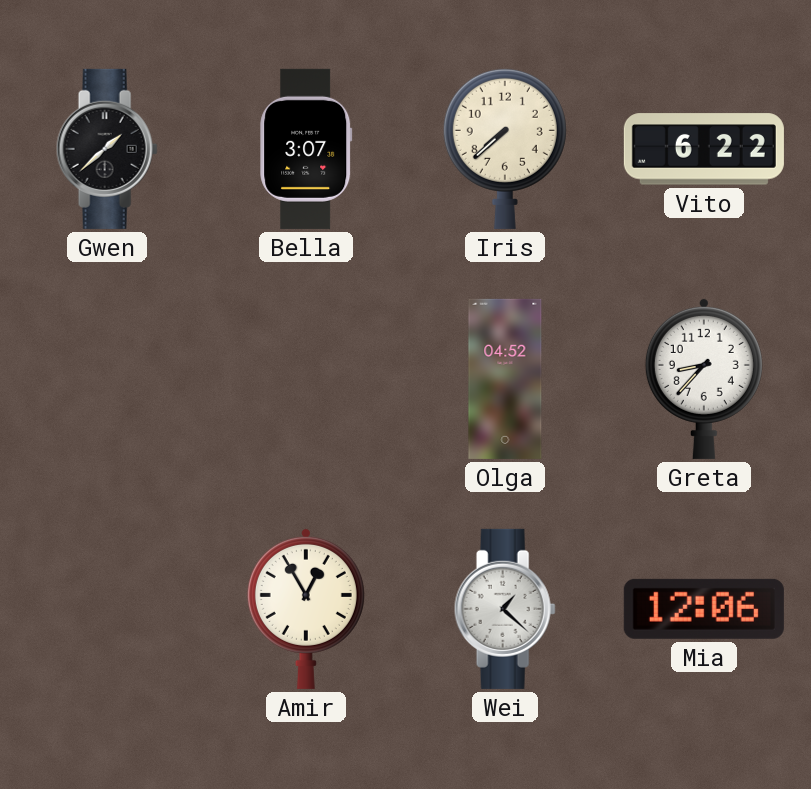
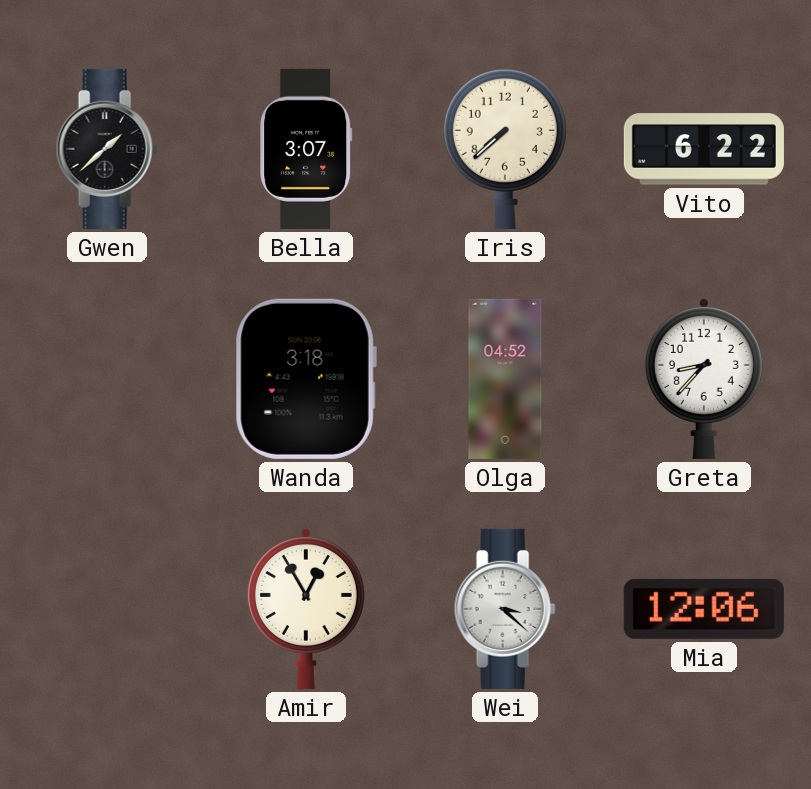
Wanda: none -> 3:18 (306, 379)
Wei: 1:22 -> 3:22 (505, 609)
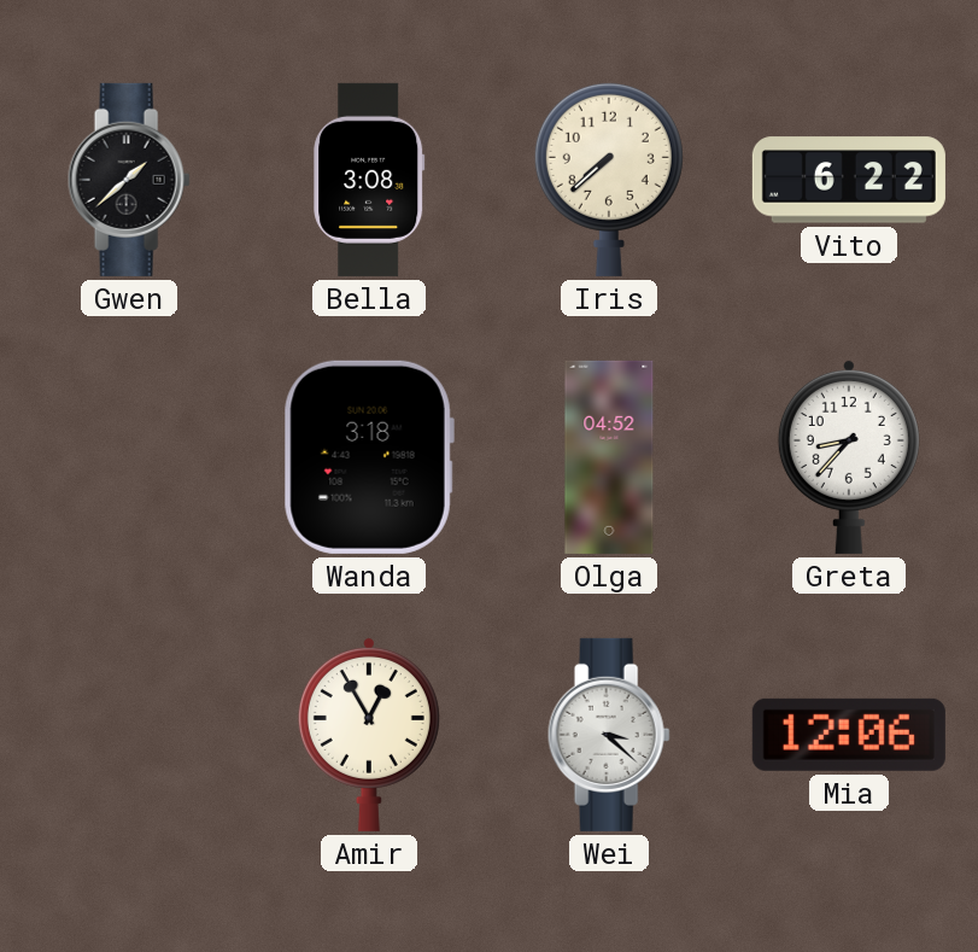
Bella: 3:07 -> 3:08 (369, 180)
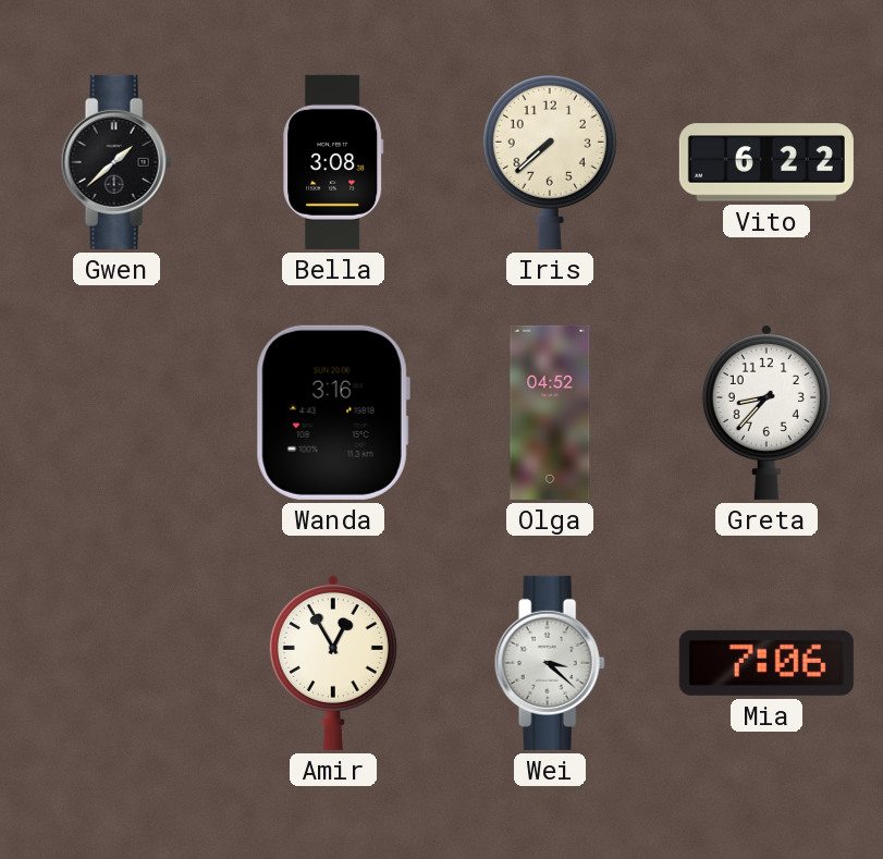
Wanda: 3:18 -> 3:16 (333, 413)
Mia: 12:06 -> 7:06 (767, 663)
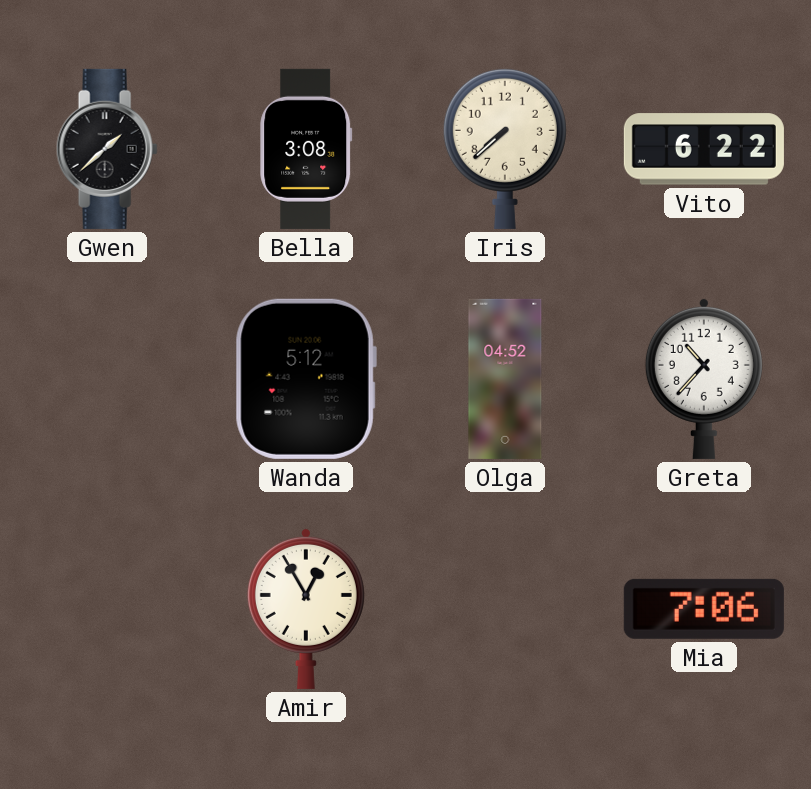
Wanda: 3:16 -> 5:12 (306, 379)
Greta: 8:37 -> 10:37 (704, 378)
Wei: 3:22 -> none (550, 663)
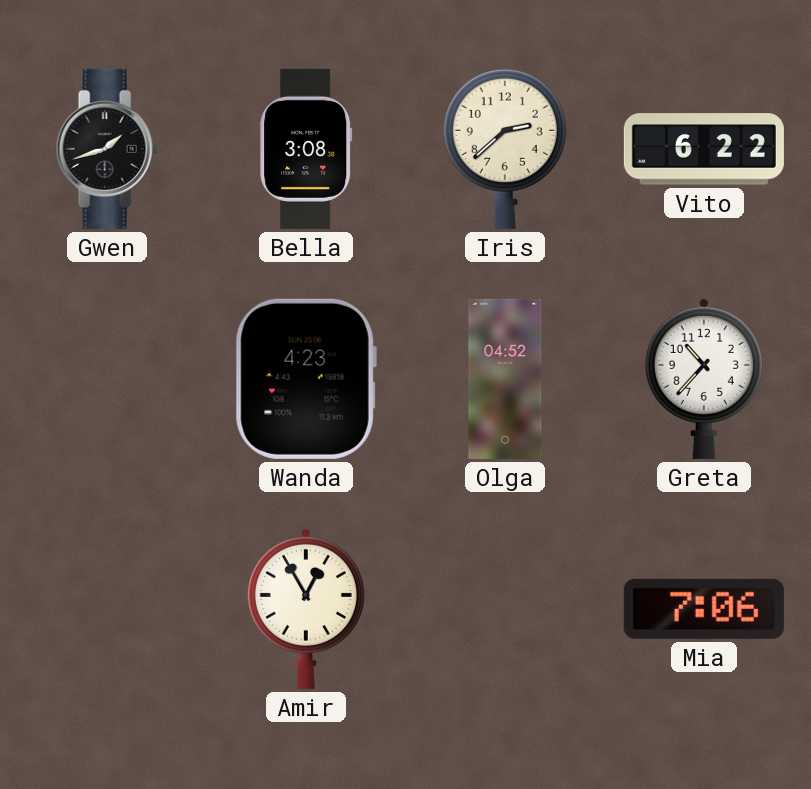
Gwen: 1:38 -> 1:42 (107, 149)
Iris: 7:38 -> 2:38 (505, 148)
Wanda: 5:12 -> 4:23 (306, 379)
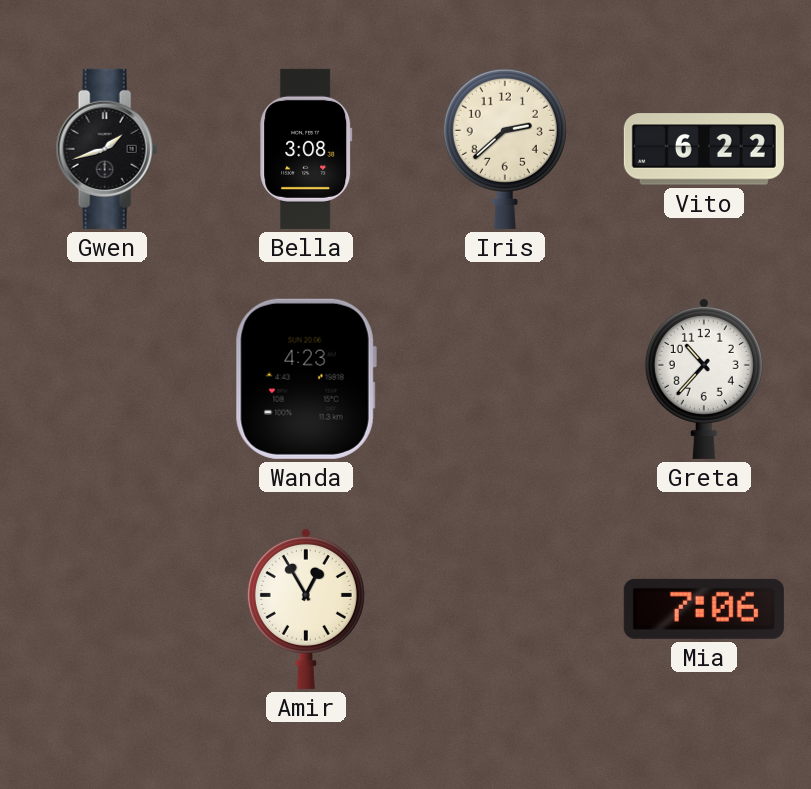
Olga: 04:52 -> none (505, 379)
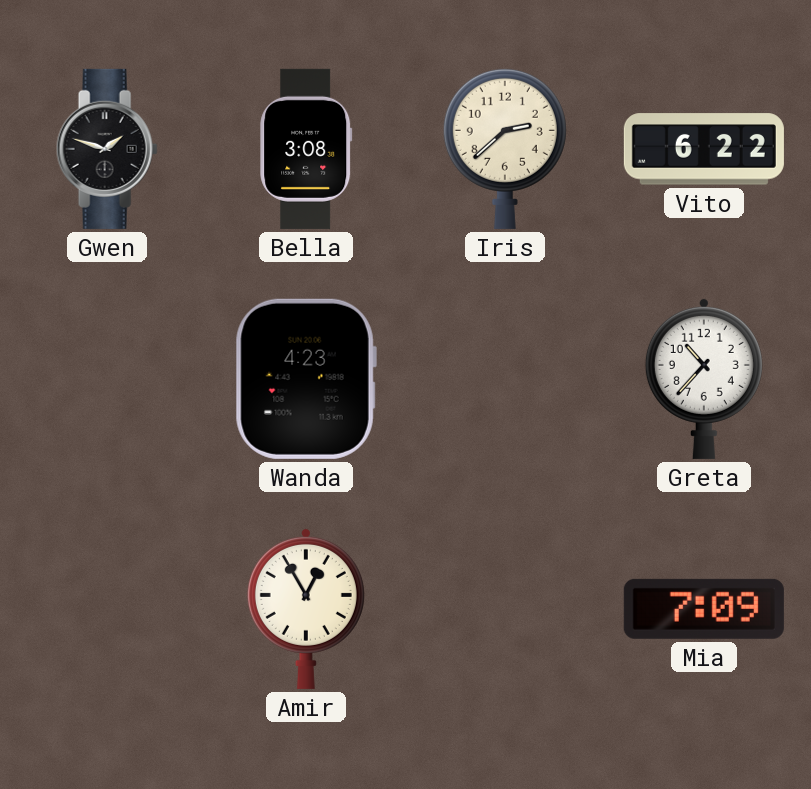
Gwen: 1:42 -> 1:48 (107, 149)
Mia: 7:06 -> 7:09 (704, 609)
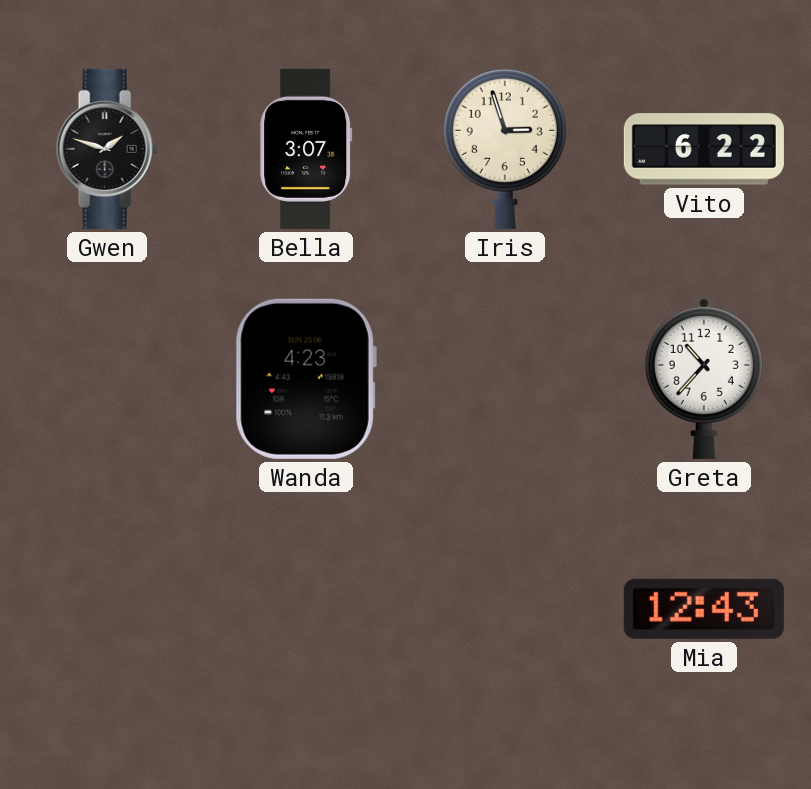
Bella: 3:08 -> 3:07 (306, 149)
Iris: 2:38 -> 2:57 (505, 148)
Amir: 12:55 -> none (306, 608)
Mia: 7:09 -> 12:43 (704, 609)
